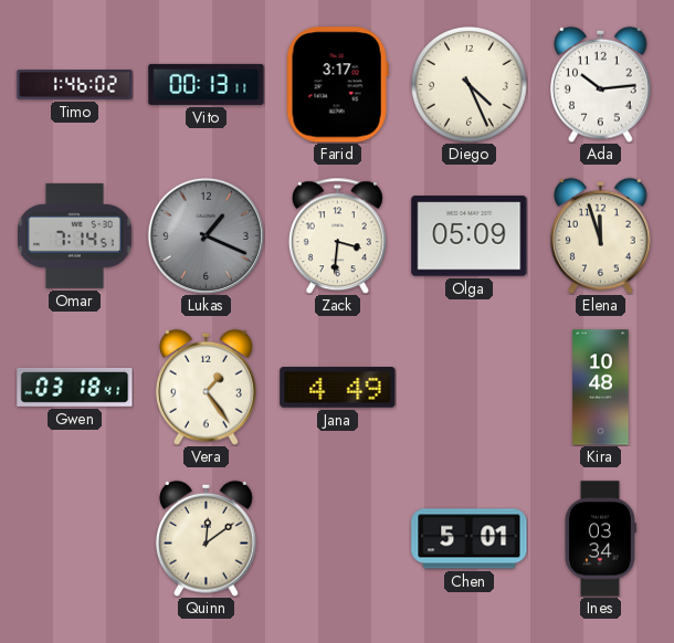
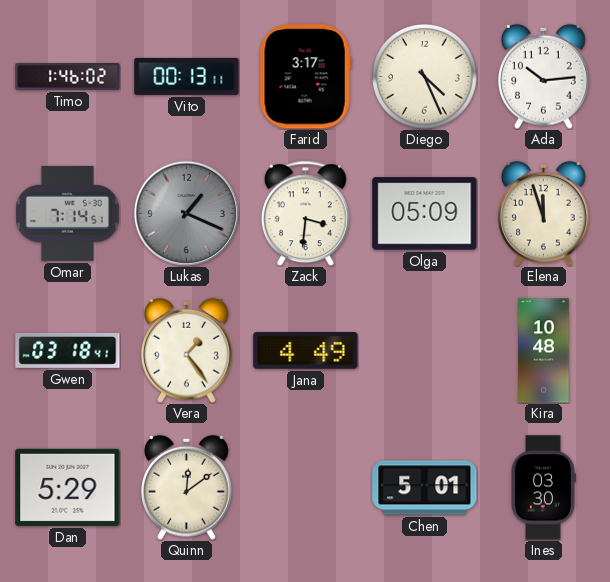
Dan: none -> 5:29 (68, 487)
Ines: 03:34 -> 03:30 (544, 488)
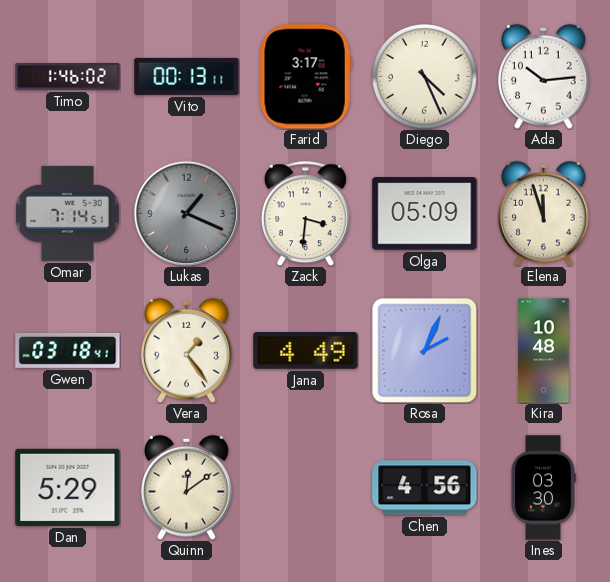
Rosa: none -> 2:04 (424, 350)
Chen: 5:01 -> 4:56 (425, 488)
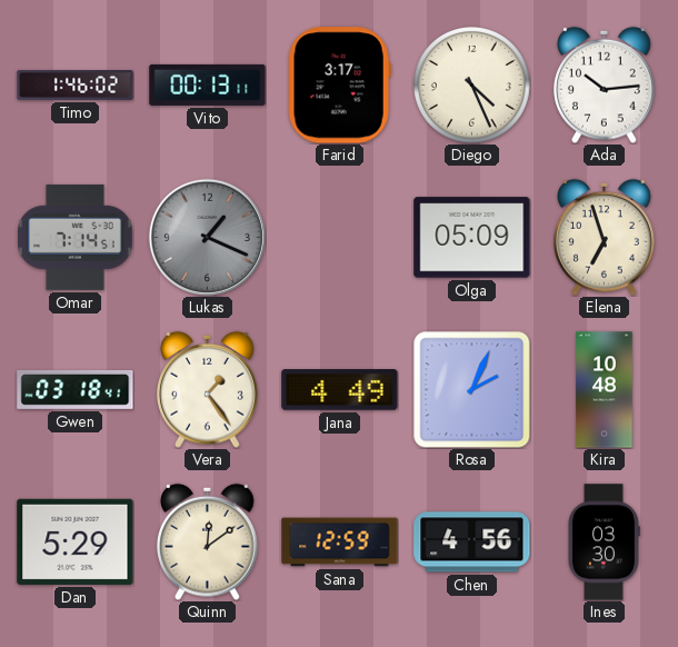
Zack: 3:31 -> none (305, 213)
Elena: 11:57 -> 6:57 (605, 237)
Sana: none -> 12:59 (340, 543)
